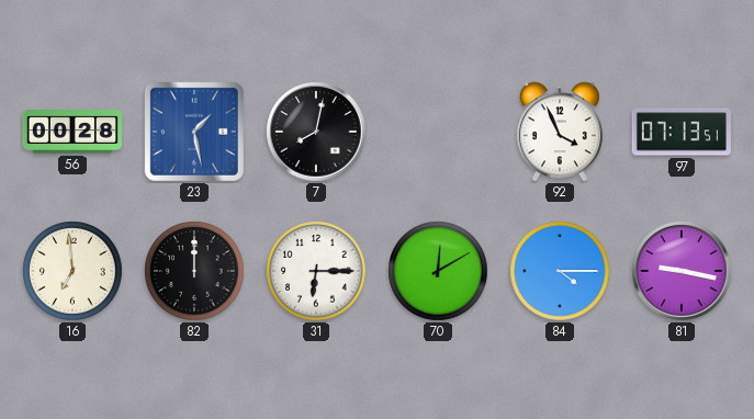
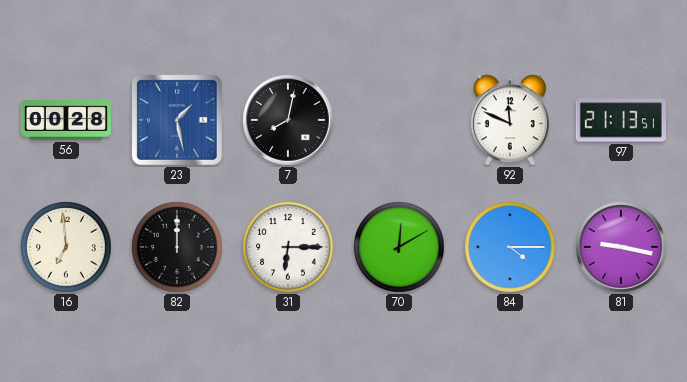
92: 3:56 -> 11:49 (510, 120)
97: 07:13 -> 21:13 (621, 120)
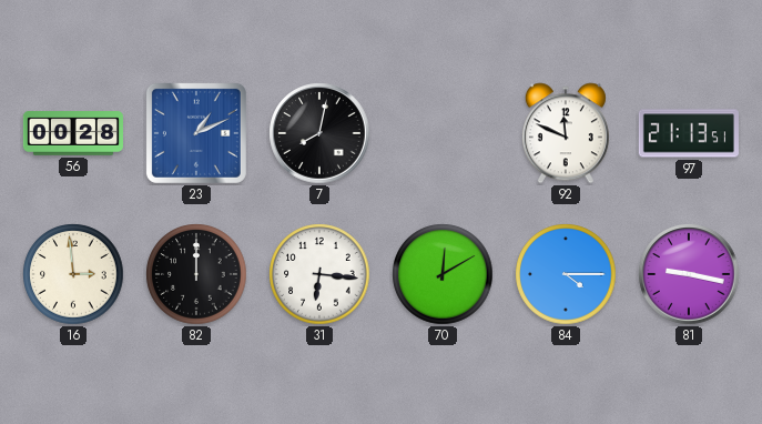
23: 1:28 -> 1:11 (196, 133)
16: 6:59 -> 2:59 (73, 274)
31: 6:15 -> 6:16 (319, 274)
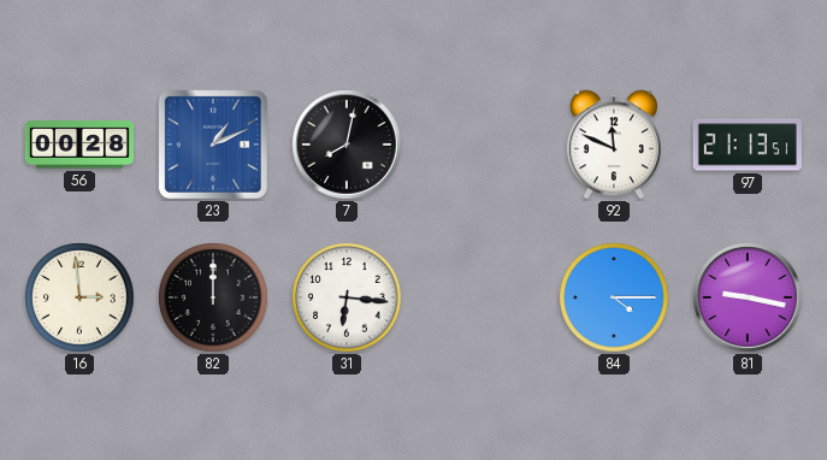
70: 12:10 -> none (443, 274)
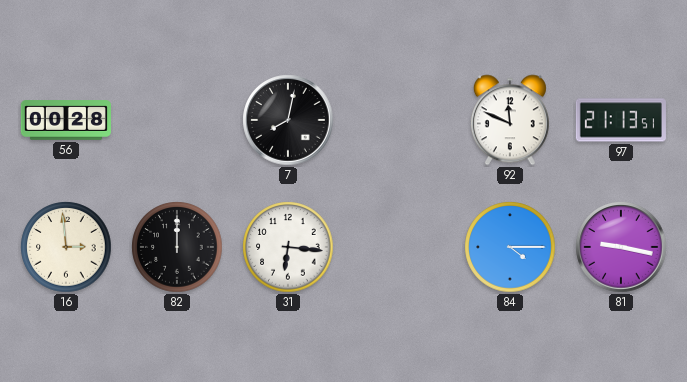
23: 1:11 -> none (213, 145)
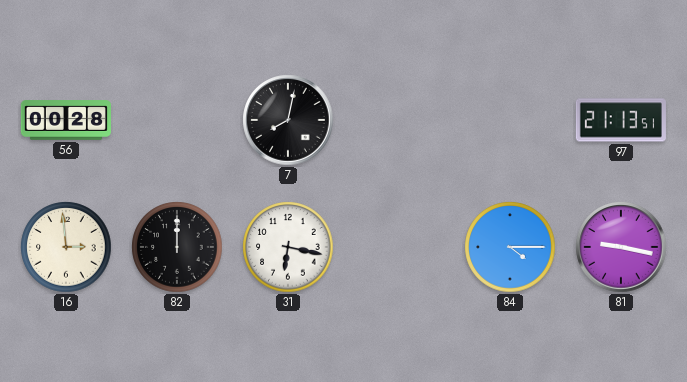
92: 11:49 -> none (510, 120)
31: 6:16 -> 6:17 (288, 247)
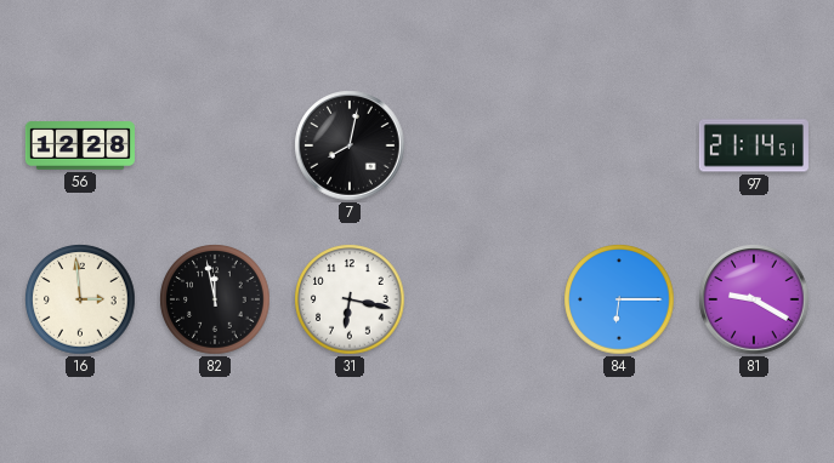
56: 00:28 -> 12:28 (80, 145)
97: 21:13 -> 21:14 (754, 145)
82: 12:00 -> 11:58 (215, 299)
84: 4:15 -> 6:15 (619, 299)
81: 9:17 -> 9:20 (754, 299)
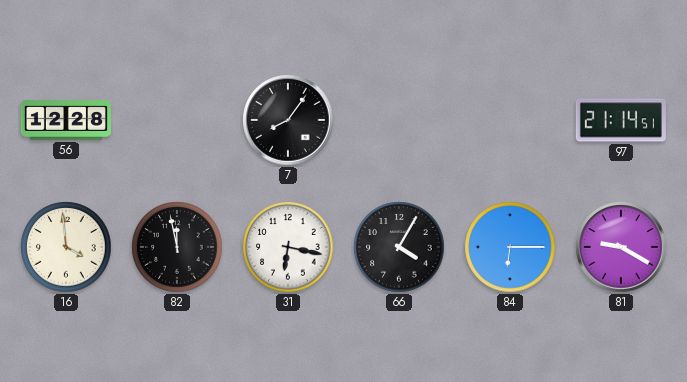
7: 8:02 -> 8:06 (288, 120)
16: 2:59 -> 3:59 (66, 247)
66: none -> 4:05 (399, 247)
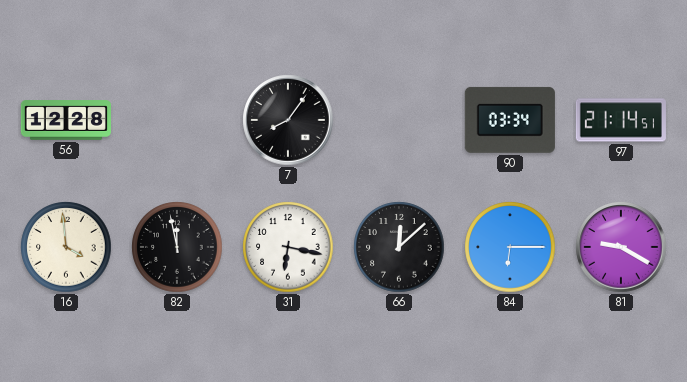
90: none -> 03:34 (510, 120)
66: 4:05 -> 12:08 (399, 247)
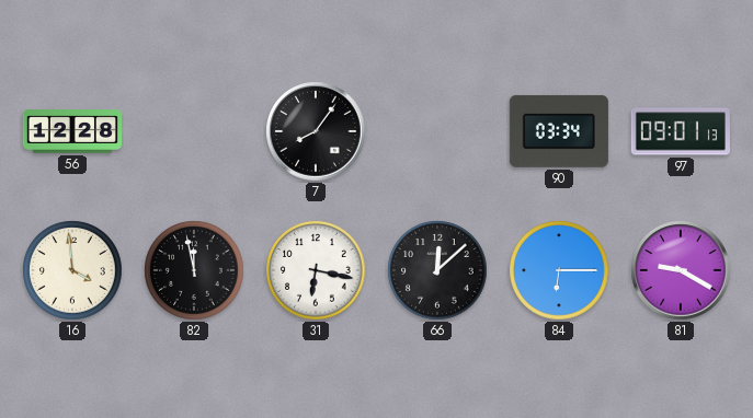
97: 21:14 -> 09:01 (681, 131)
